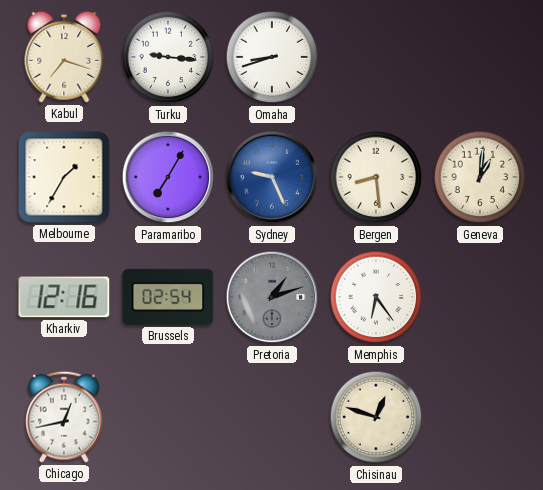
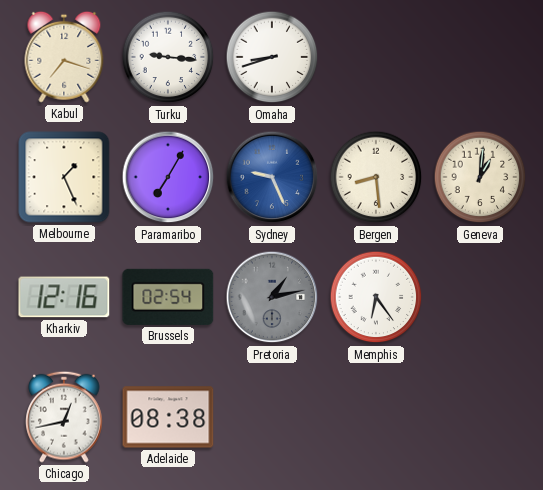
Melbourne: 1:35 -> 1:26 (64, 177)
Pretoria: 1:12 -> 1:13 (272, 297)
Adelaide: none -> 08:38 (168, 417)
Chisinau: 12:48 -> none (376, 417)
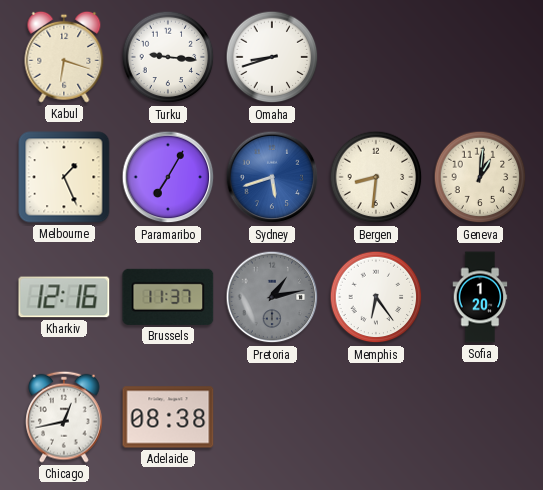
Kabul: 7:18 -> 6:18 (64, 57)
Sydney: 9:26 -> 5:42 (272, 177)
Bergen: 8:29 -> 8:31 (376, 177)
Brussels: 02:54 -> 11:37 (168, 297)
Sofia: none -> 1:20 (480, 297)
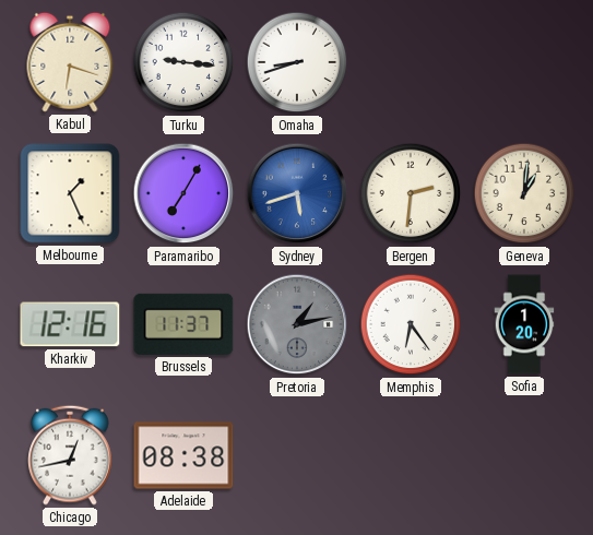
Bergen: 8:31 -> 2:31 (411, 193)
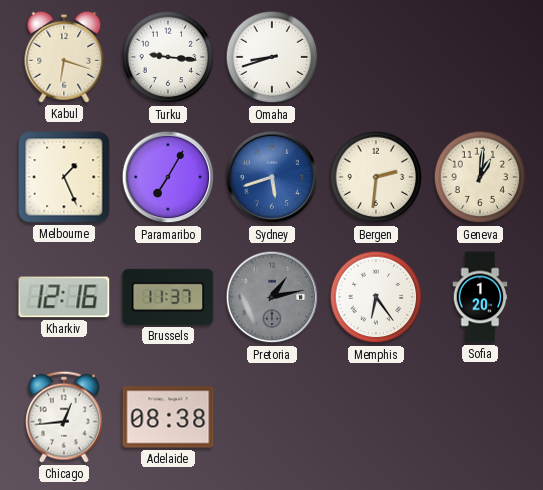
Chicago: 12:43 -> 12:44 (64, 417)
